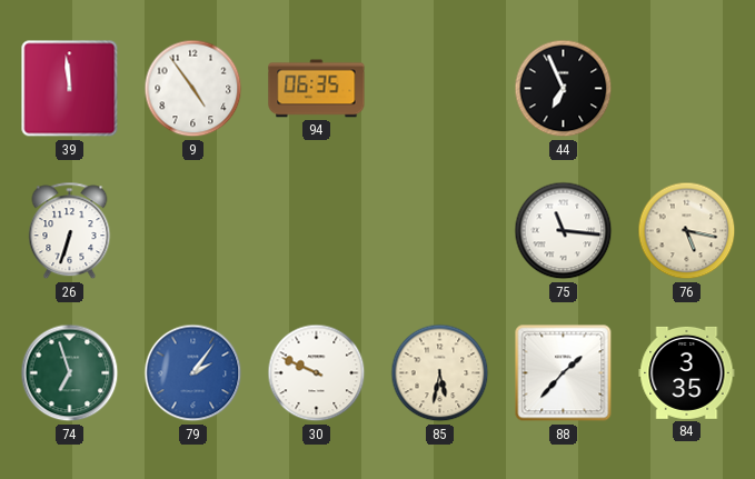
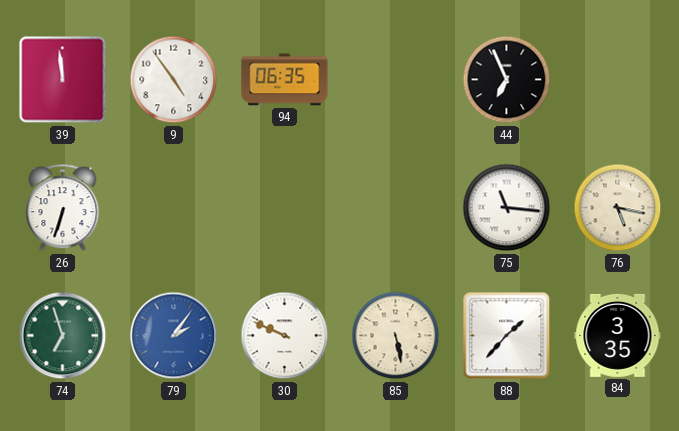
85: 5:32 -> 5:28 (396, 336)
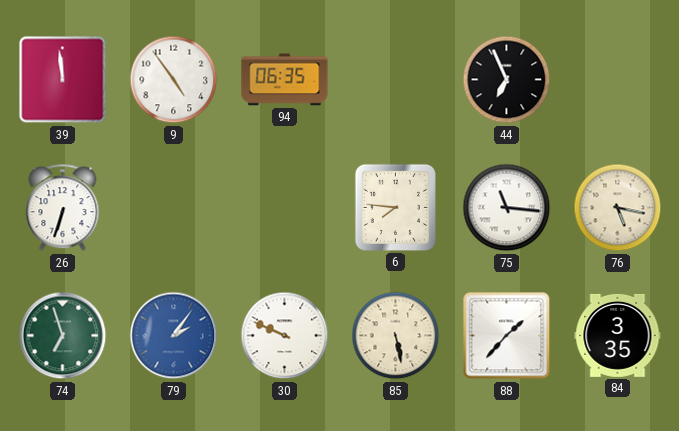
6: none -> 7:46 (395, 207)
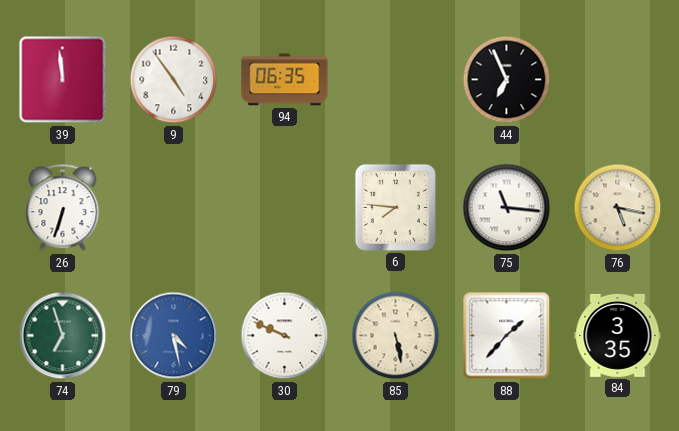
79: 2:06 -> 4:28 (174, 336)
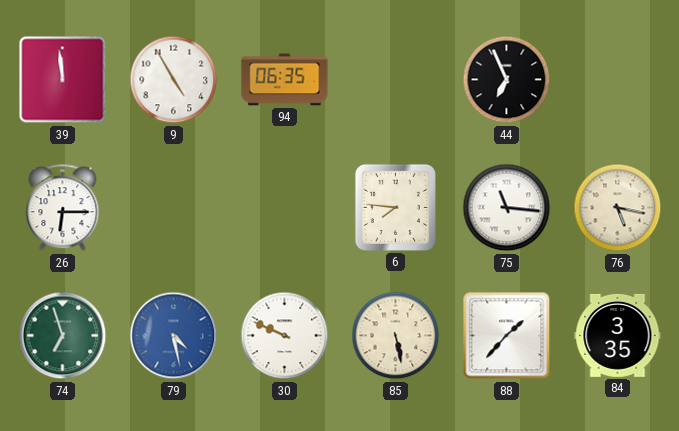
9: 4:54 -> 4:55 (174, 80)
26: 6:33 -> 6:15 (63, 208)
